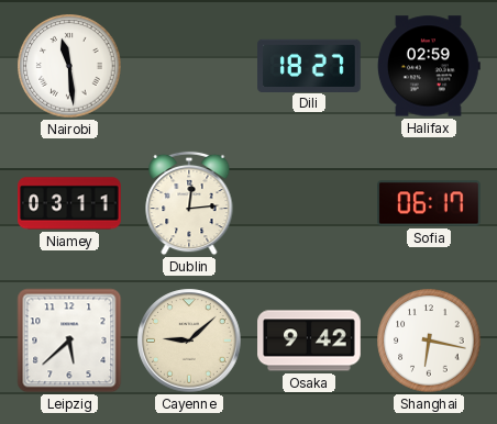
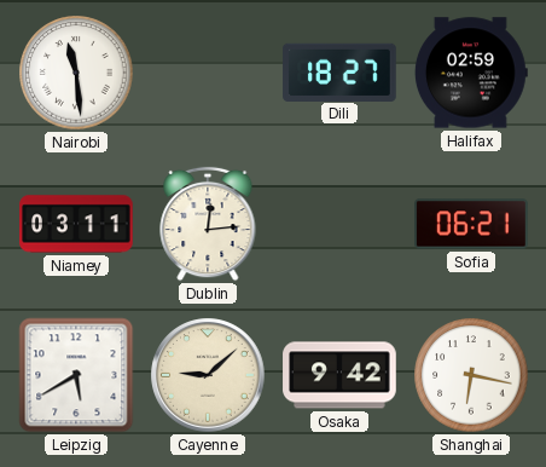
Sofia: 06:17 -> 06:21 (471, 224)
Leipzig: 5:38 -> 5:40 (76, 375)
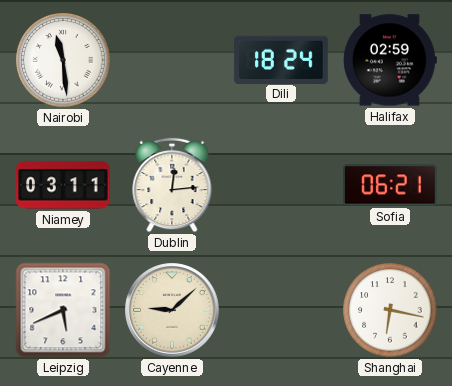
Dili: 18:27 -> 18:24 (281, 59)
Leipzig: 5:40 -> 5:41 (63, 310)
Osaka: 9:42 -> none (339, 375)
